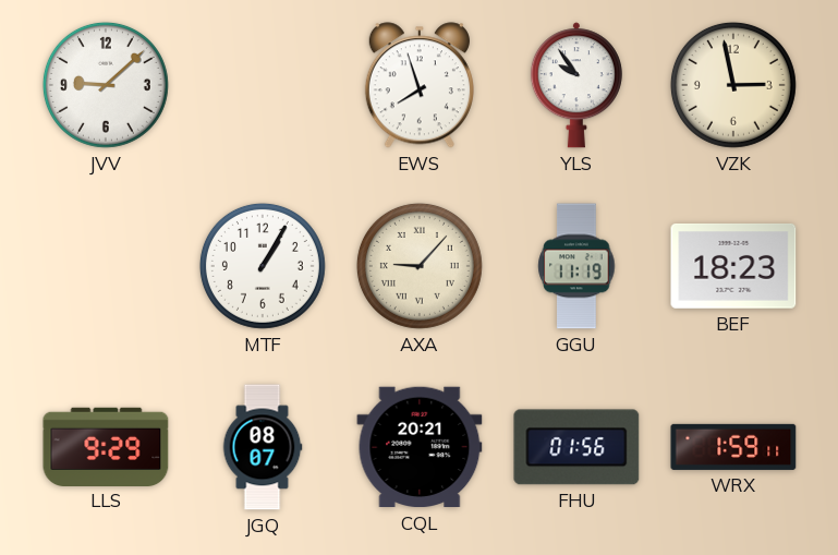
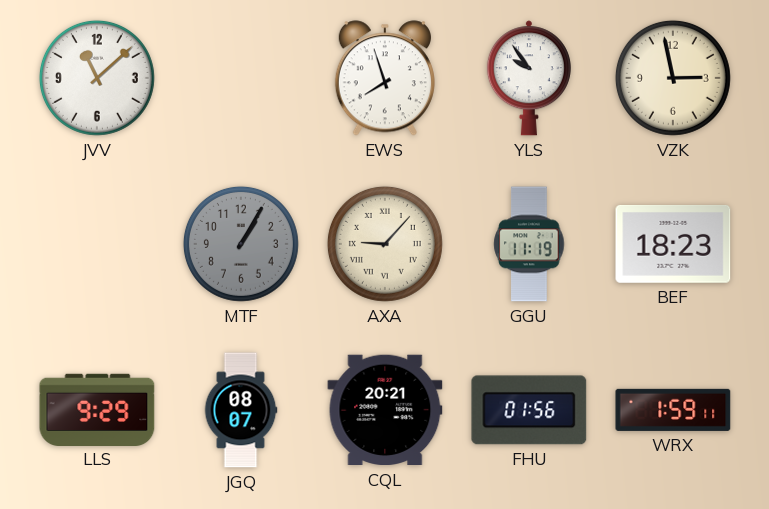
JVV: 9:08 -> 11:08 (97, 78)
MTF dial: white -> grey (241, 244)
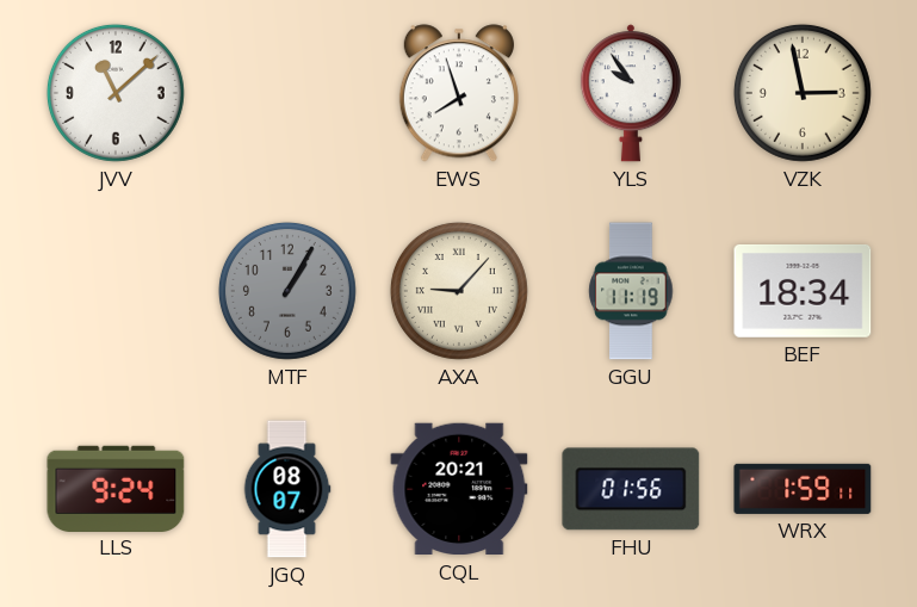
BEF: 18:23 -> 18:34 (803, 291)
LLS: 9:29 -> 9:24 (116, 488)
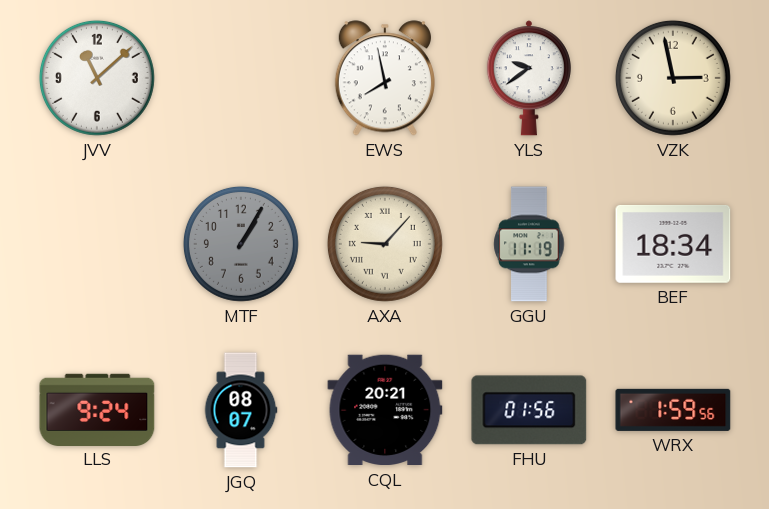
EWS: 7:57 -> 7:58 (385, 78)
YLS: 9:54 -> 9:39 (529, 78)
WRX: 1:59:11 -> 1:59:56 (673, 410)
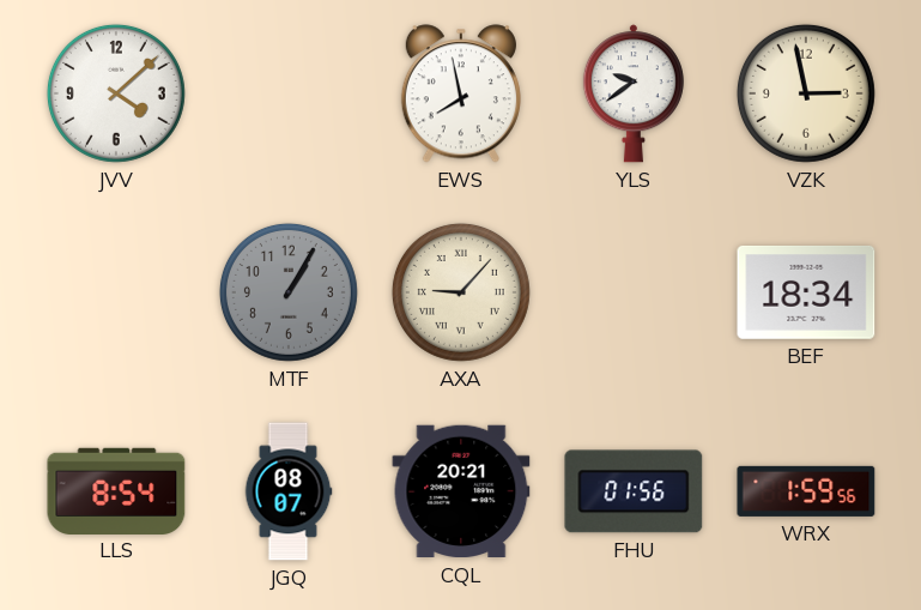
JVV: 11:08 -> 4:08 (116, 93)
GGU: 11:19 -> none (529, 244)
LLS: 9:24 -> 8:54 (116, 490)
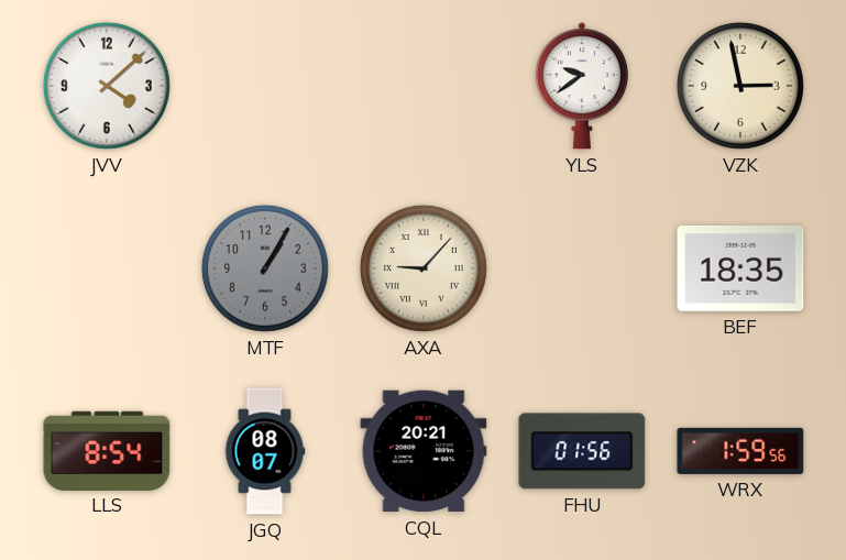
EWS: 7:58 -> none (461, 93)
BEF: 18:34 -> 18:35 (740, 268)
